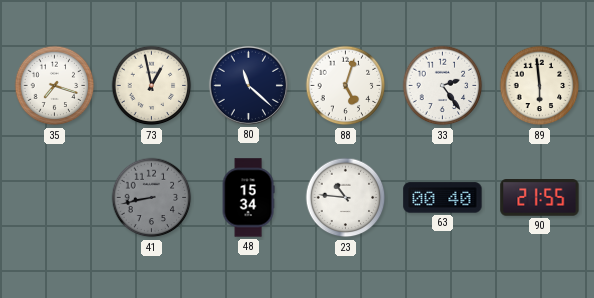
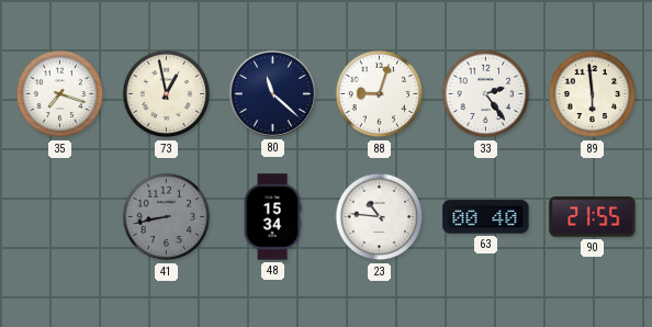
88: 5:03 -> 9:03 (380, 94)
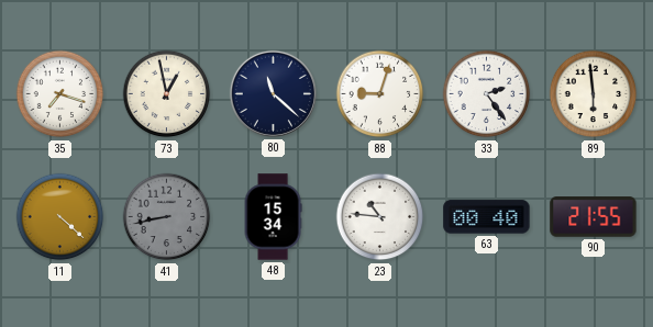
11: none -> 4:22 (60, 217)
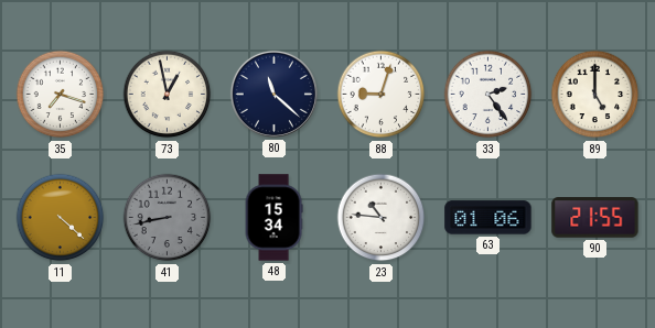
89: 5:59 -> 5:00 (595, 95)
63: 00:40 -> 01:06 (488, 218)
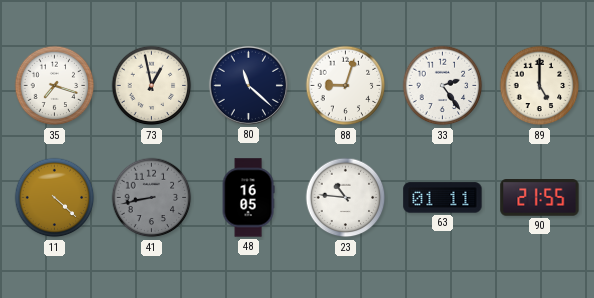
48: 15:34 -> 16:05 (248, 198)
63: 01:06 -> 01:11 (443, 198)
